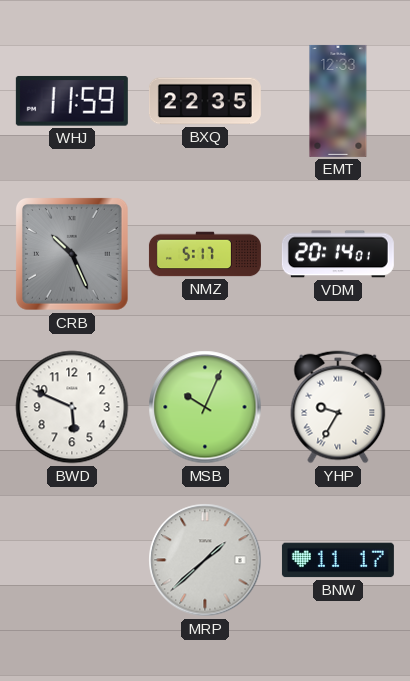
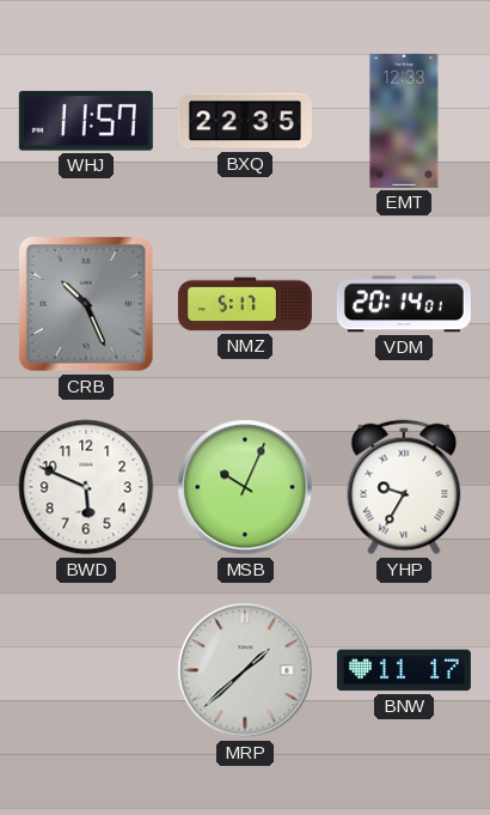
WHJ: 11:59 -> 11:57 (86, 121)
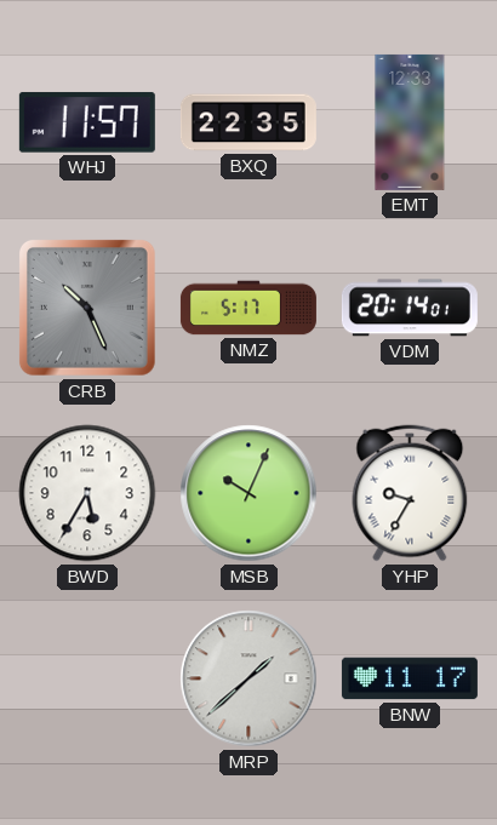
BWD: 5:49 -> 5:35 (87, 493)
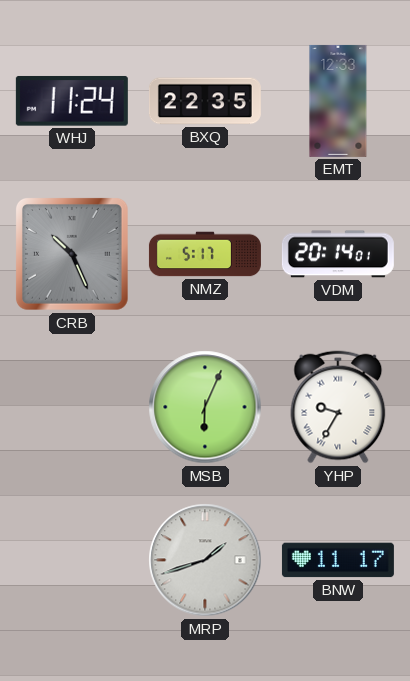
WHJ: 11:57 -> 11:24 (72, 101)
BWD: 5:35 -> none (87, 493)
MSB: 10:04 -> 6:04 (205, 407)
MRP: 1:38 -> 1:42 (205, 560)
